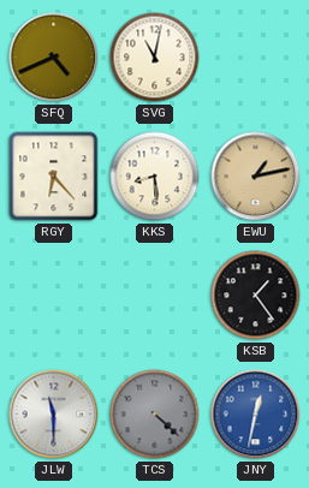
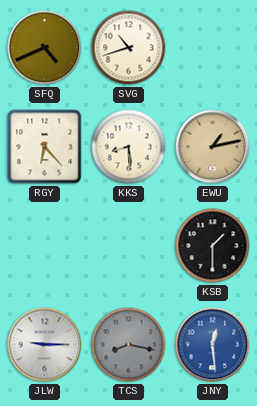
SVG: 11:02 -> 10:42 (129, 48)
KSB: 1:24 -> 1:30 (213, 246)
JLW: 11:30 -> 9:15 (45, 345)
TCS: 4:22 -> 8:17 (129, 345)
JNY: 12:32 -> 12:29 (213, 345)
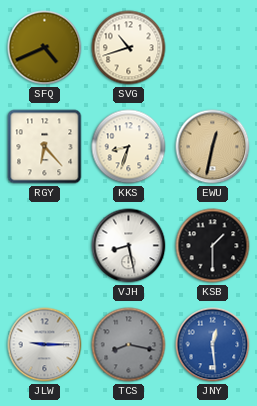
KKS: 8:29 -> 8:33 (129, 147)
EWU: 1:13 -> 12:32 (213, 147)
VJH: none -> 8:28 (129, 246)
